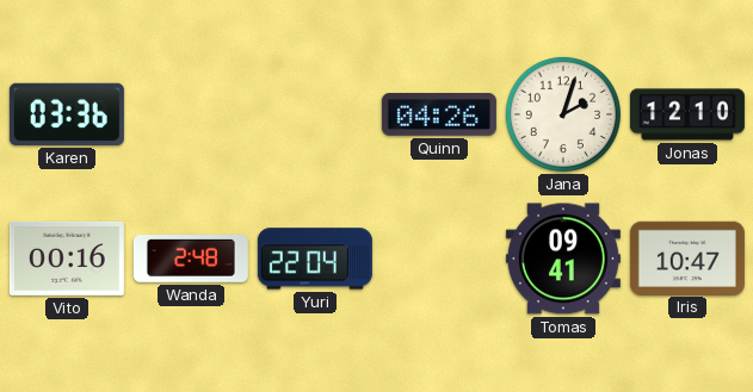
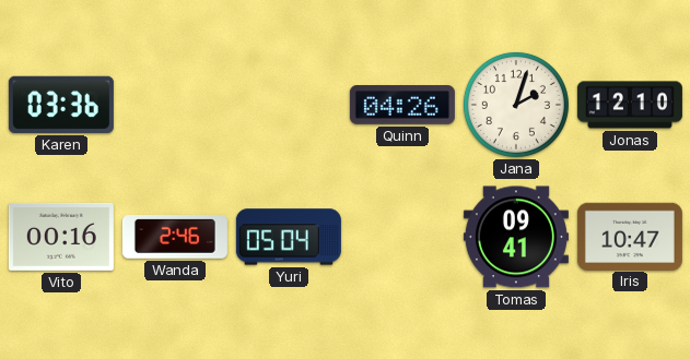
Wanda: 2:48 -> 2:46 (175, 238)
Yuri: 22:04 -> 05:04 (289, 237)
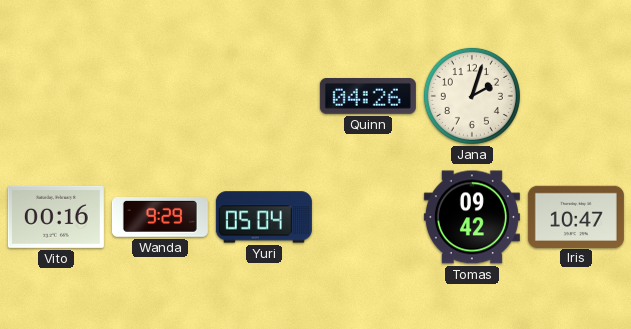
Karen: 03:36 -> none (61, 105)
Jonas: 12:10 -> none (630, 105)
Wanda: 2:46 -> 9:29 (160, 218)
Tomas: 09:41 -> 09:42 (472, 217)
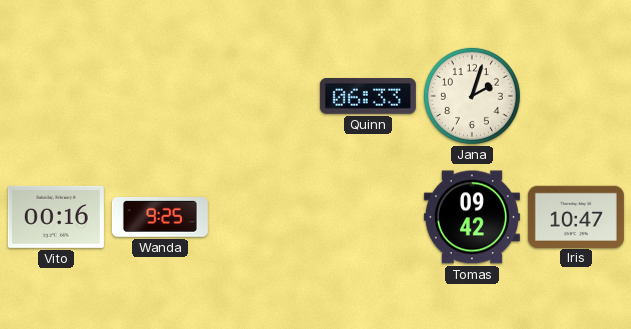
Quinn: 04:26 -> 06:33 (368, 97)
Wanda: 9:29 -> 9:25 (160, 218)
Yuri: 05:04 -> none (264, 217)
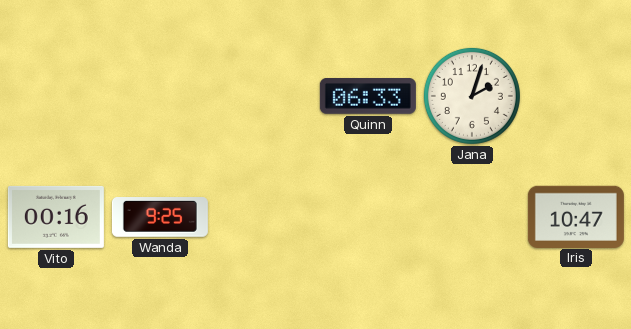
Tomas: 09:42 -> none (472, 217)
